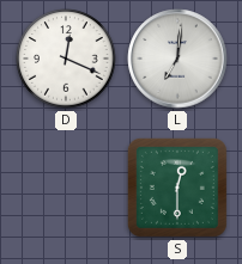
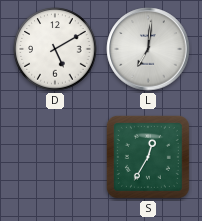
D: 12:19 -> 5:10 (55, 49)
S: 12:30 -> 12:35 (148, 157)
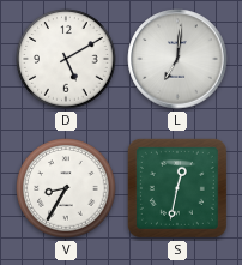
V: none -> 8:35 (66, 188)
S: 12:35 -> 12:32 (177, 188)
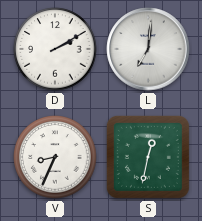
D: 5:10 -> 2:10 (55, 49)
V: 8:35 -> 8:34 (55, 157)
